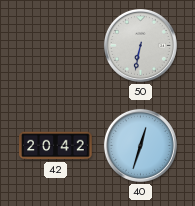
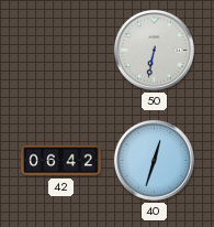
42: 20:42 -> 06:42 (61, 161)
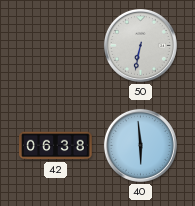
42: 06:42 -> 06:38 (56, 146)
40: 12:33 -> 5:59 (140, 145)
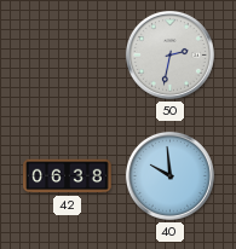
50: 6:32 -> 2:32 (169, 54)
40: 5:59 -> 9:59 (169, 175)
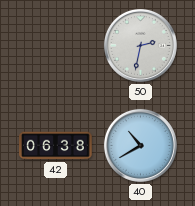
40: 9:59 -> 10:40 (140, 145)
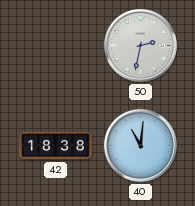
42: 06:38 -> 18:38 (56, 146)
40: 10:40 -> 11:01 (140, 145)
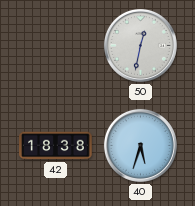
50: 2:32 -> 12:32 (140, 45)
40: 11:01 -> 5:33 (140, 145)
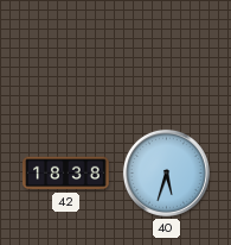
50: 12:32 -> none (140, 45)
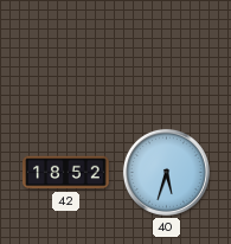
42: 18:38 -> 18:52 (66, 173)
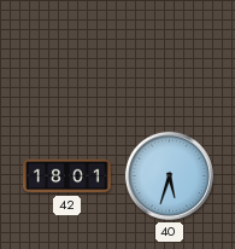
42: 18:52 -> 18:01 (67, 176)
